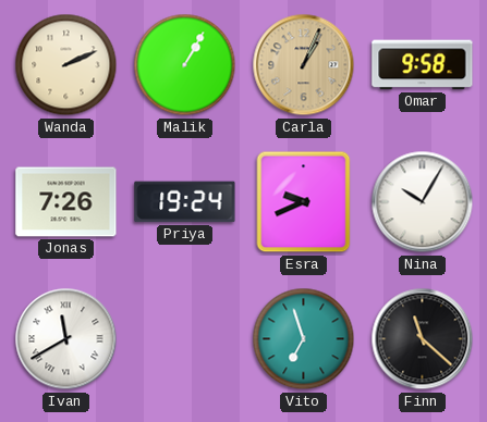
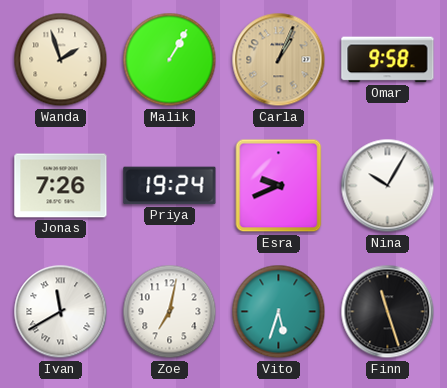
Wanda: 2:11 -> 1:57 (61, 60)
Zoe: none -> 7:02 (170, 312)
Vito: 6:57 -> 5:33 (279, 312)
Finn: 11:22 -> 11:27 (388, 312)
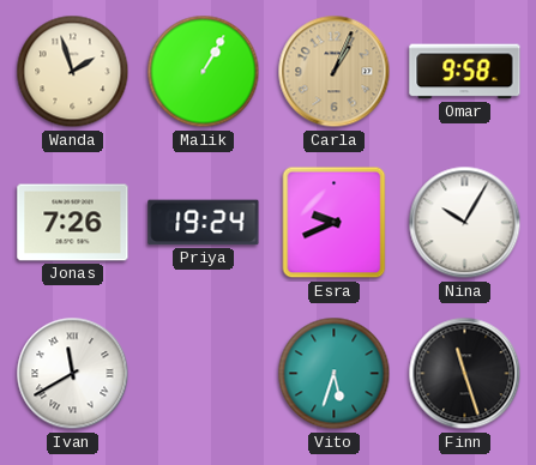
Zoe: 7:02 -> none (170, 312)
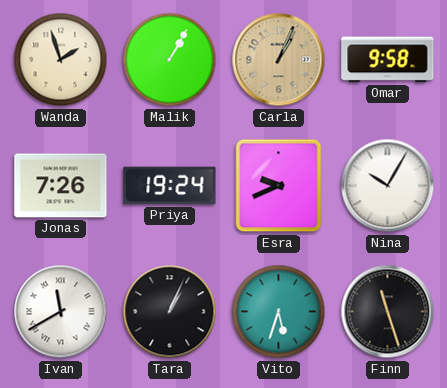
Tara: none -> 1:04 (170, 312)
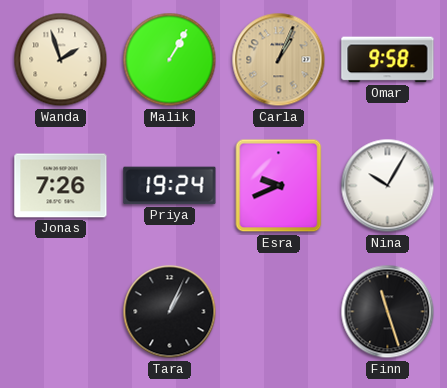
Ivan: 11:40 -> none (61, 312)
Vito: 5:33 -> none (279, 312)
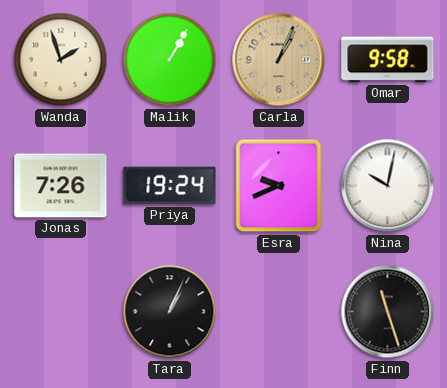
Nina: 10:05 -> 10:02 (388, 186)
